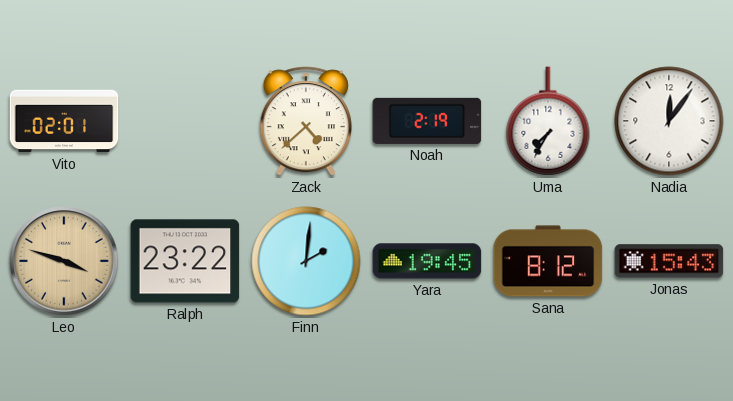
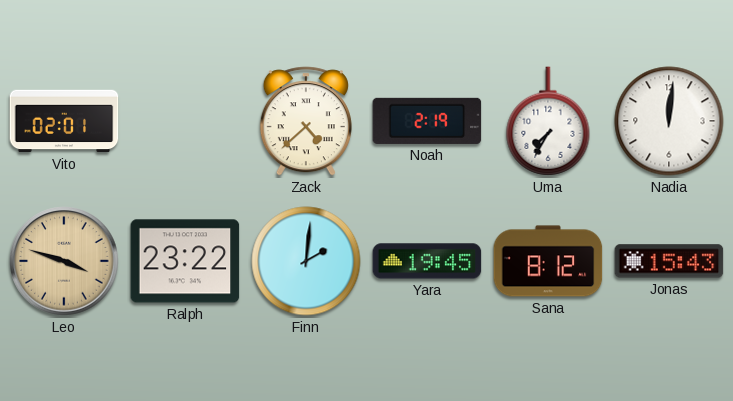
Nadia: 12:06 -> 12:01 (669, 121)
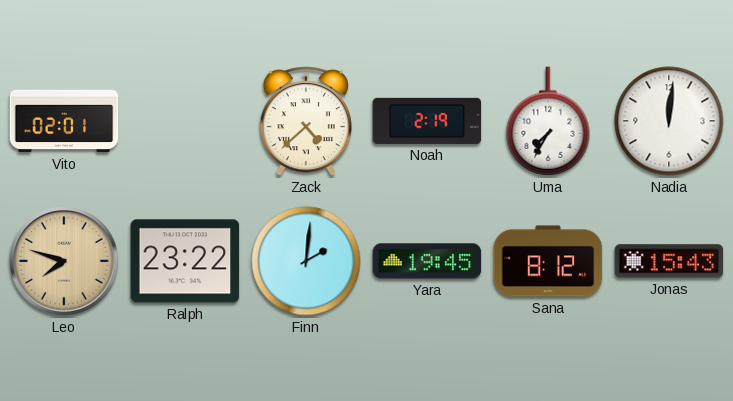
Leo: 3:48 -> 7:48 (64, 261)
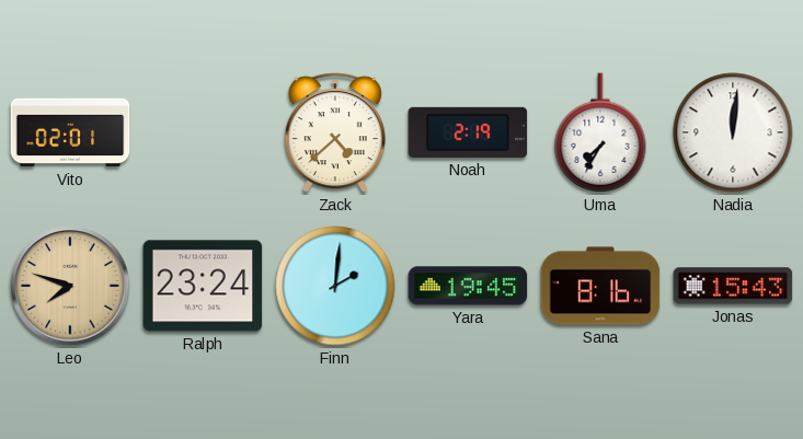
Ralph: 23:22 -> 23:24 (203, 286)
Sana: 8:12 -> 8:16 (600, 286)
